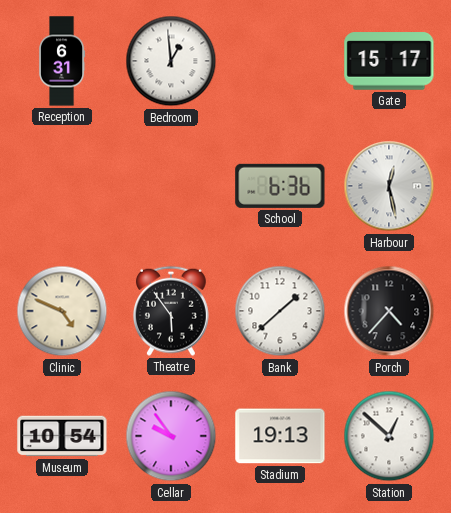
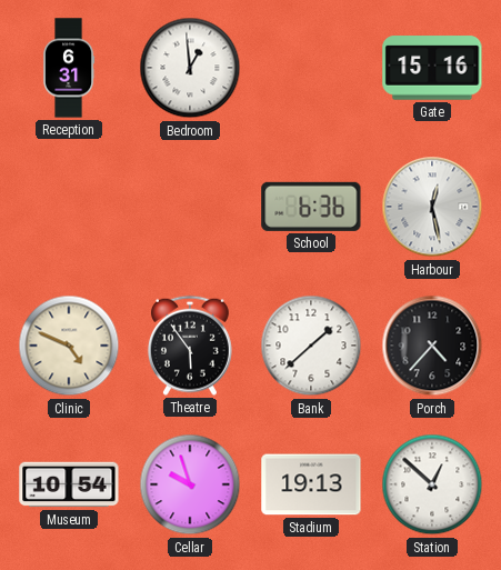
Gate: 15:17 -> 15:16 (432, 68)
Cellar: 9:54 -> 9:57 (190, 484)
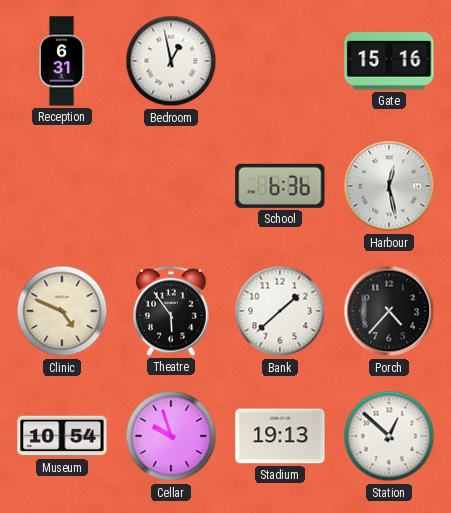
Bedroom: 12:59 -> 12:58 (171, 61)
